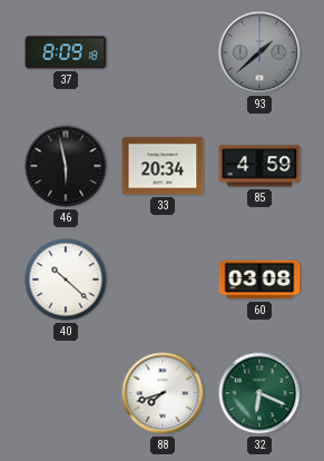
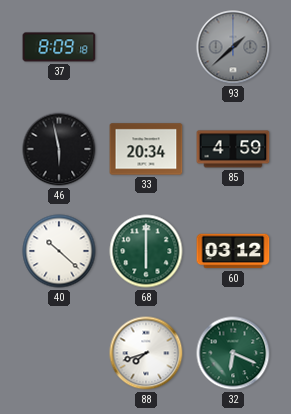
68: none -> 6:00 (146, 251)
60: 03:08 -> 03:12 (233, 251)
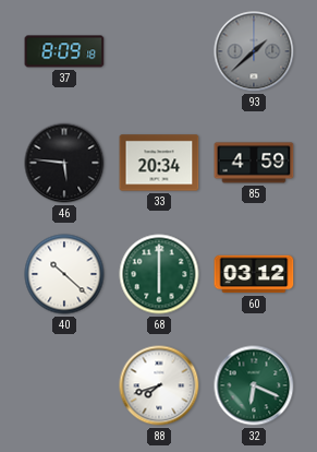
46: 5:58 -> 5:46 (64, 163)
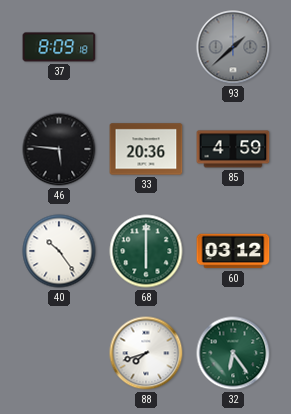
33: 20:34 -> 20:36 (146, 149)
40: 10:22 -> 10:24 (59, 251)
32: 6:19 -> 6:24 (233, 353)
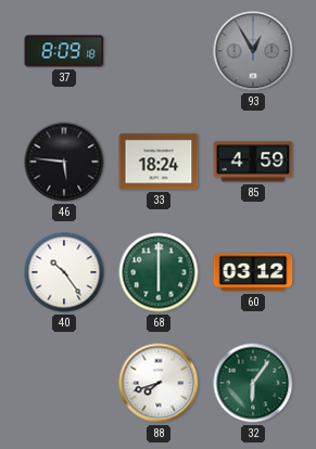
93: 1:38 -> 12:55 (253, 51)
33: 20:36 -> 18:24 (159, 162)
32: 6:24 -> 6:06 (253, 383)
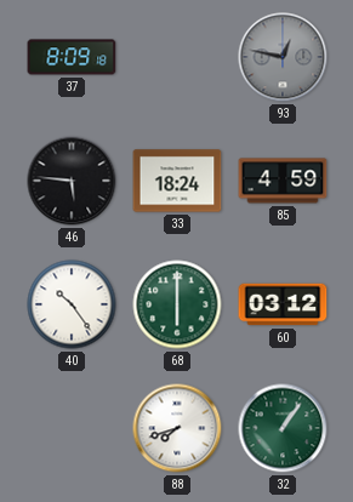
93: 12:55 -> 12:47 (283, 57)
32: 6:06 -> 1:06 (283, 428)
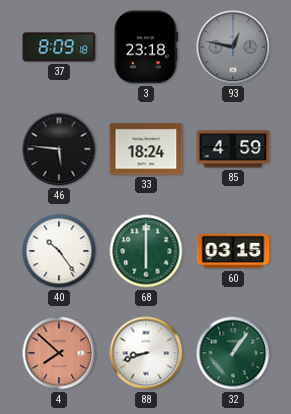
3: none -> 23:18 (145, 47)
60: 03:12 -> 03:15 (233, 251)
4: none -> 7:52 (59, 353)
88: 7:42 -> 8:42 (146, 353)
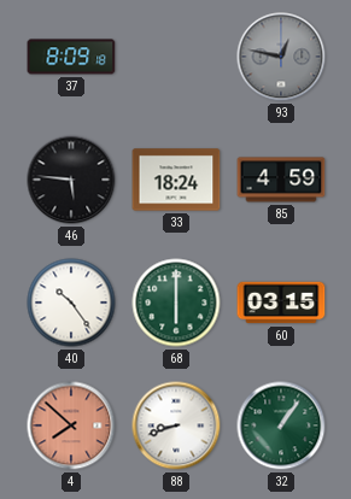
3: 23:18 -> none (145, 47)
